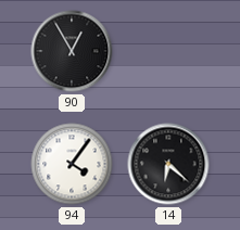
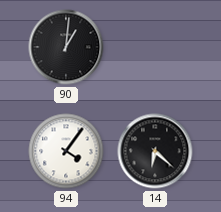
90: 12:55 -> 1:01 (66, 47)
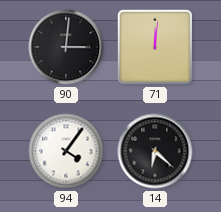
90: 1:01 -> 3:01 (66, 47)
71: none -> 12:01 (155, 47)
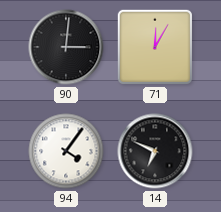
71: 12:01 -> 12:05 (155, 47)
14: 6:22 -> 6:49 (155, 151)
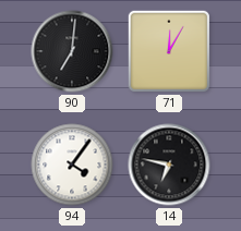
90: 3:01 -> 7:01 (72, 51)
14: 6:49 -> 6:47 (169, 165)
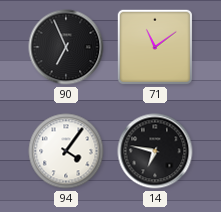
90: 7:01 -> 6:56 (66, 47)
71: 12:05 -> 11:09 (155, 47)
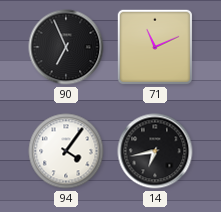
71: 11:09 -> 11:11 (155, 47)
14: 6:47 -> 6:43 (155, 151)
